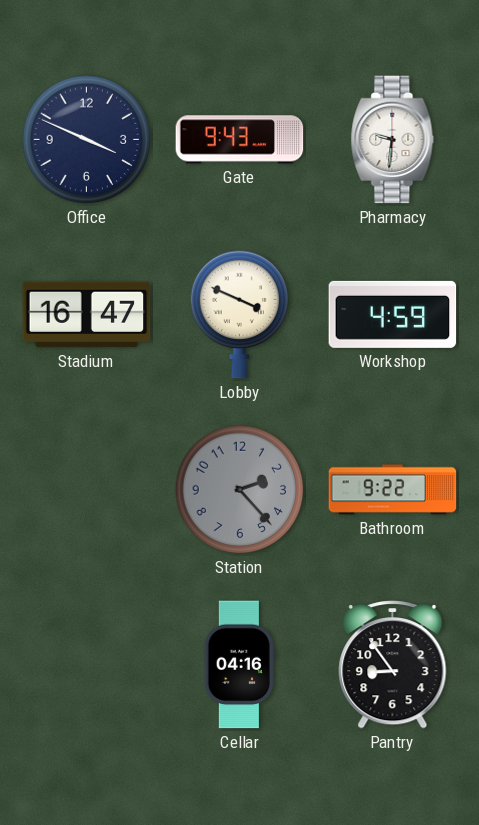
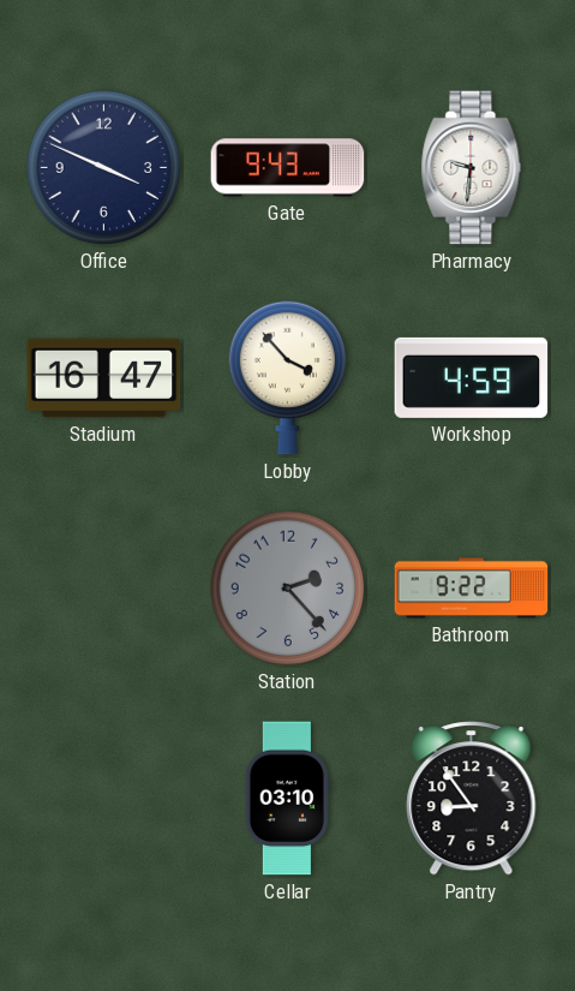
Lobby: 3:49 -> 3:53 (288, 377)
Cellar: 04:16 -> 03:10 (287, 799)
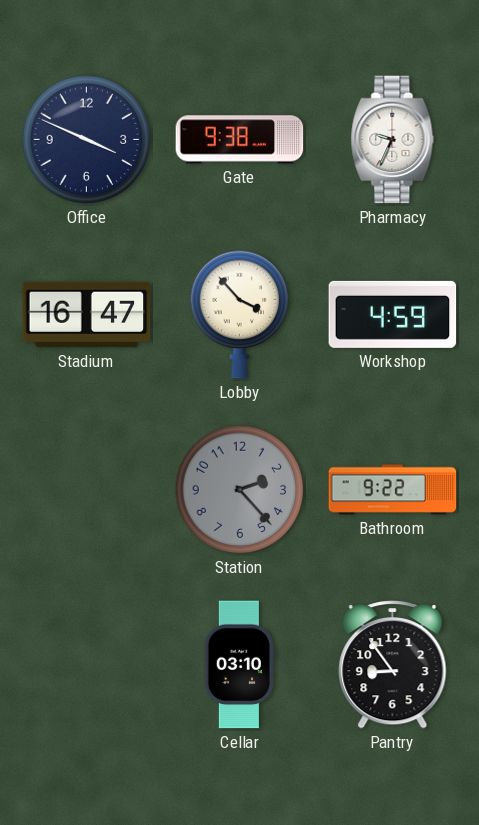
Gate: 9:43 -> 9:38 (240, 140)
Pharmacy: 9:31 -> 9:34 (393, 140)
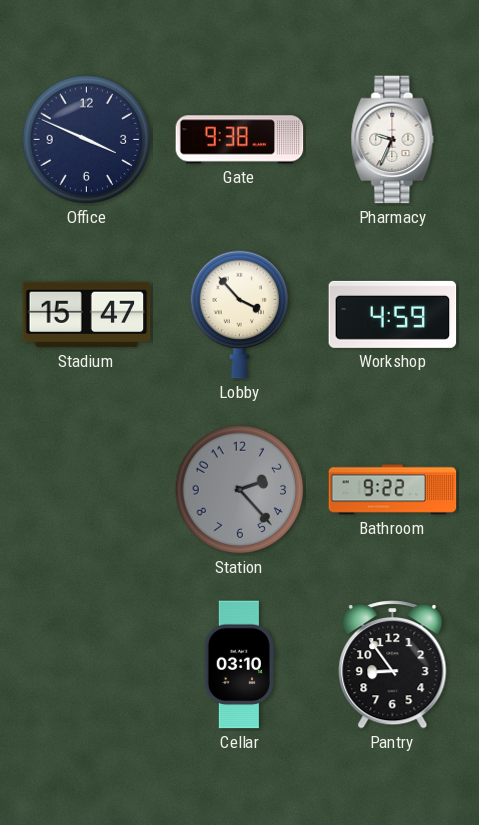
Stadium: 16:47 -> 15:47 (87, 315)
